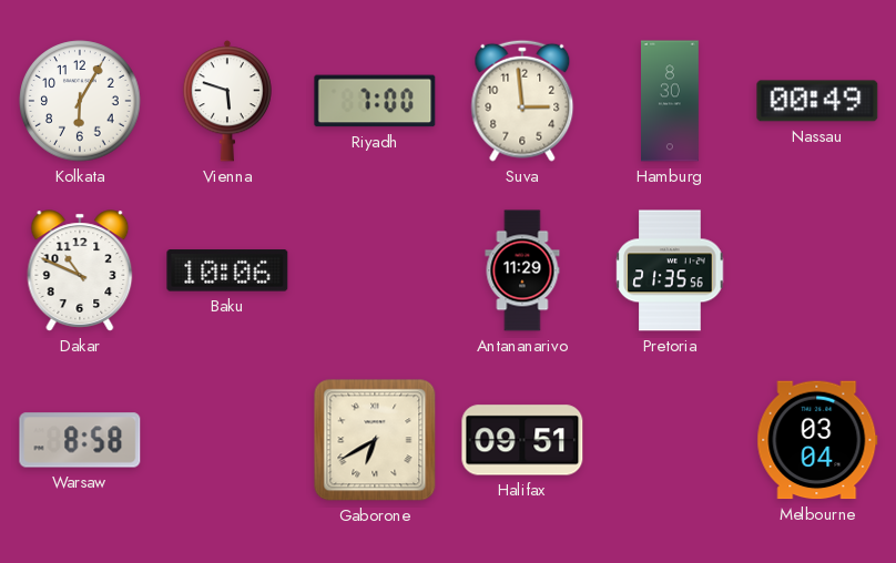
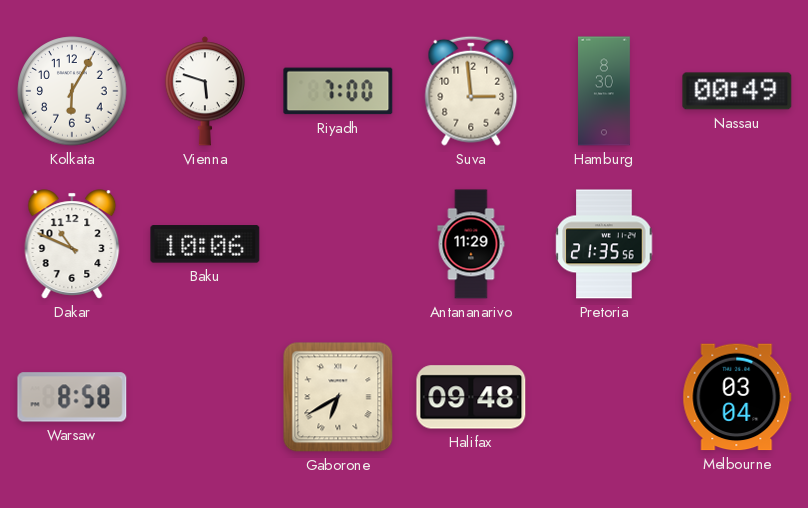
Halifax: 09:51 -> 09:48 (471, 397)
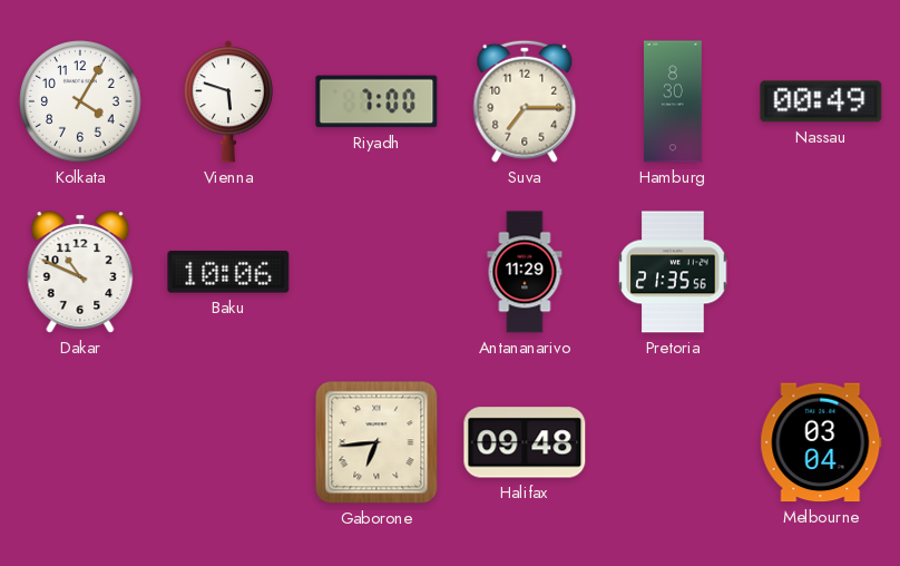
Kolkata: 6:05 -> 4:05 (80, 101)
Suva: 2:59 -> 7:15 (525, 101)
Warsaw: 8:58 -> none (72, 397)
Gaborone: 6:40 -> 6:44 (376, 442)
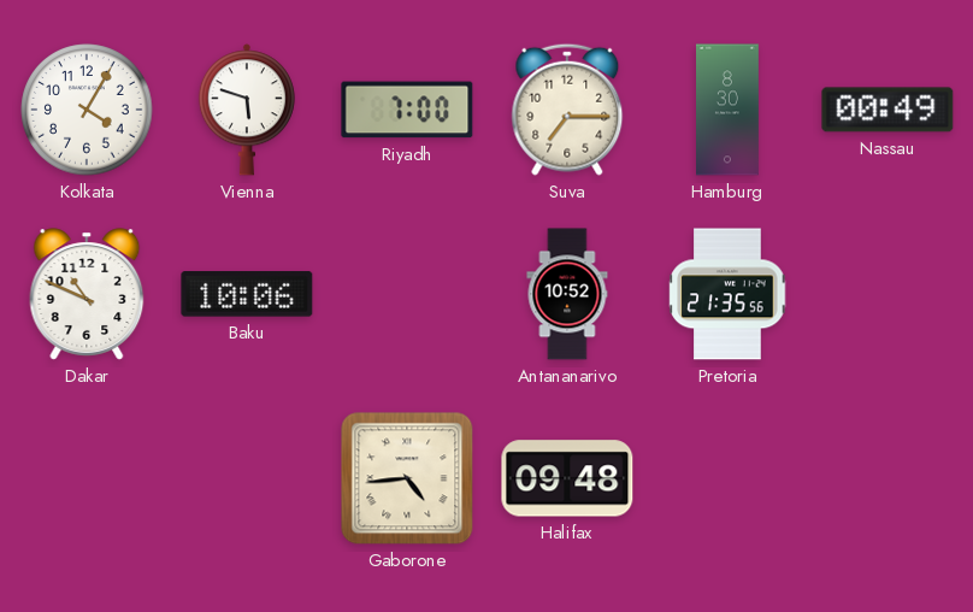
Antananarivo: 11:29 -> 10:52 (567, 294)
Gaborone: 6:44 -> 4:44 (407, 478)
Melbourne: 03:04 -> none (821, 442)
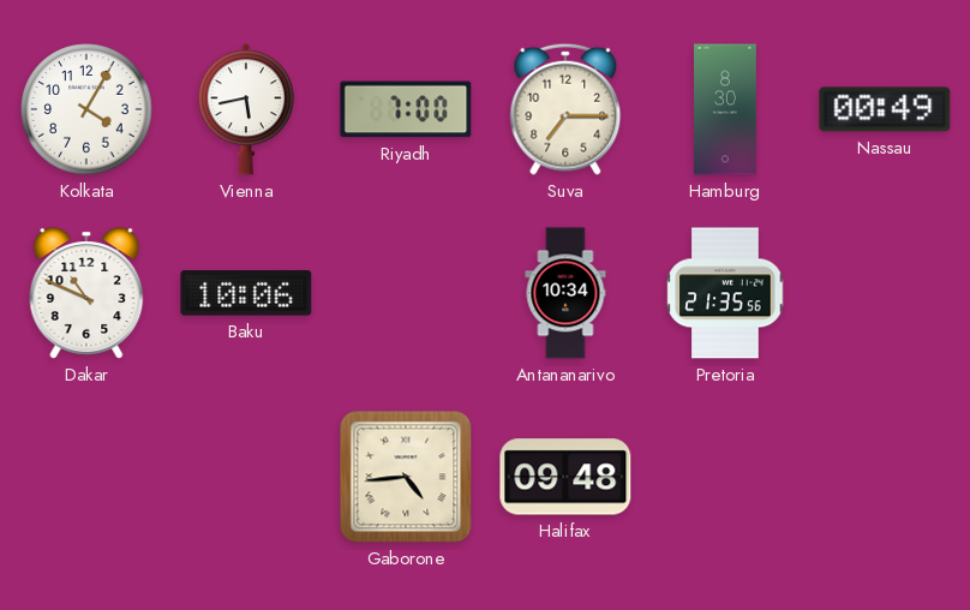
Vienna: 5:48 -> 5:43 (246, 109)
Antananarivo: 10:52 -> 10:34 (565, 293)
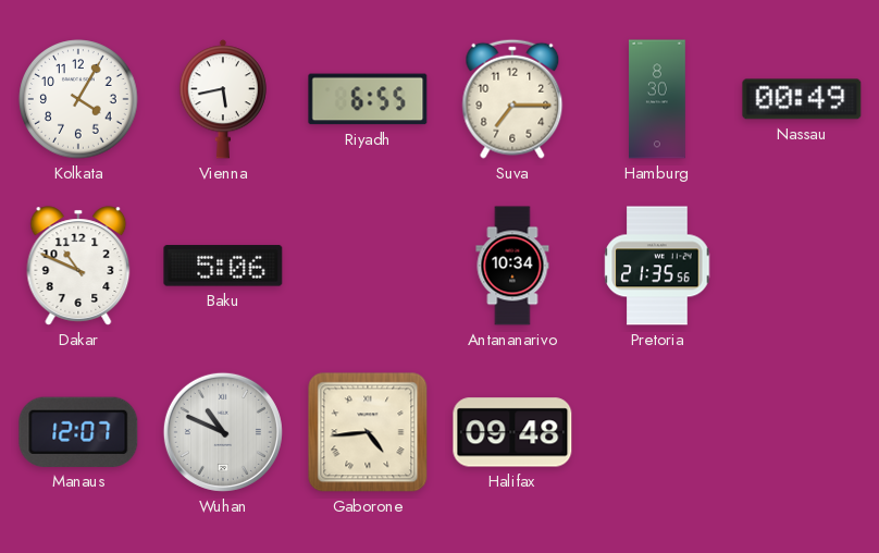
Riyadh: 7:00 -> 6:55 (368, 99)
Baku: 10:06 -> 5:06 (223, 266)
Manaus: none -> 12:07 (78, 432)
Wuhan: none -> 10:49 (223, 432)
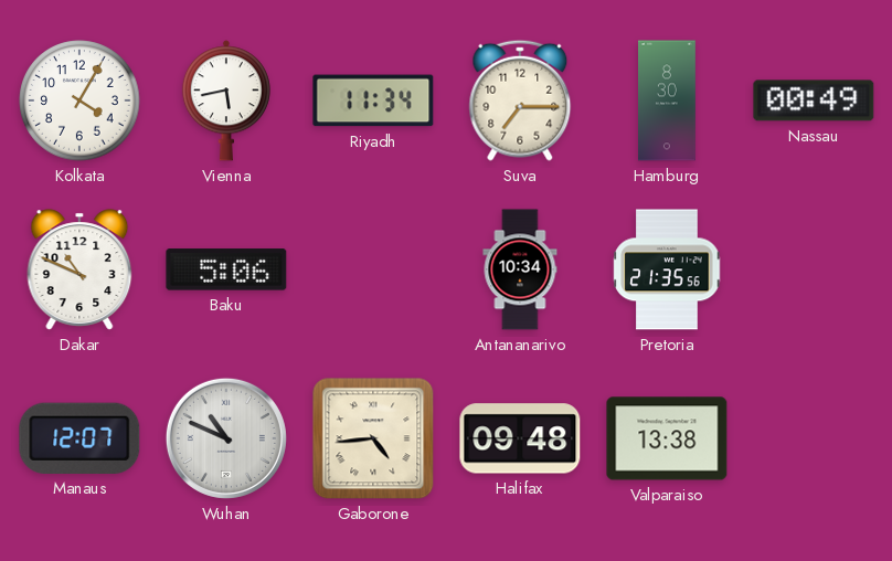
Riyadh: 6:55 -> 11:34 (373, 100)
Valparaiso: none -> 13:38 (667, 438)
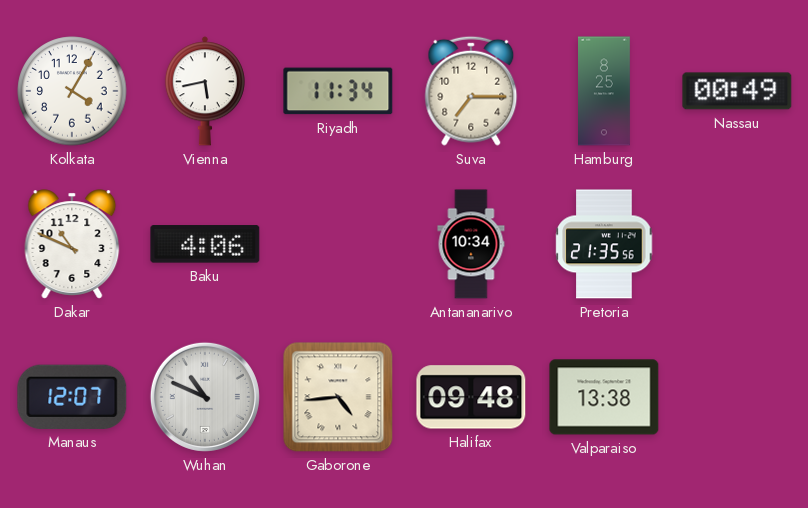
Hamburg: 8:30 -> 8:25 (605, 91)
Baku: 5:06 -> 4:06 (205, 244)
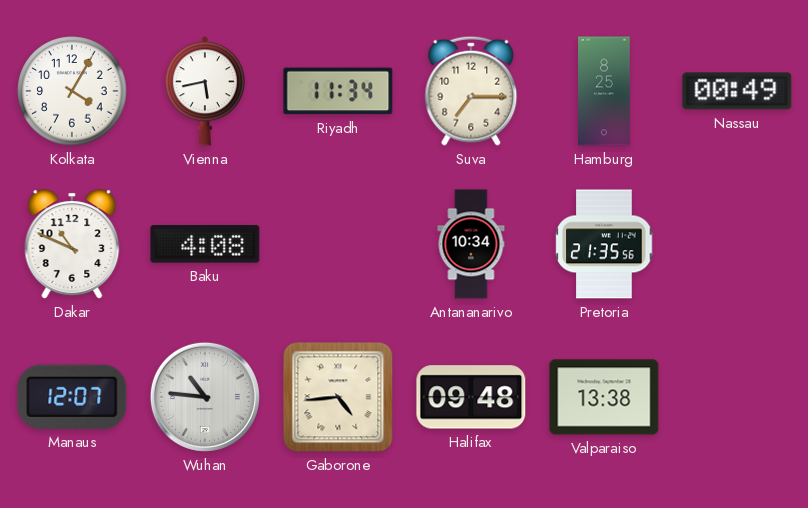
Baku: 4:06 -> 4:08 (205, 244)
Wuhan: 10:49 -> 10:46 (205, 397)
